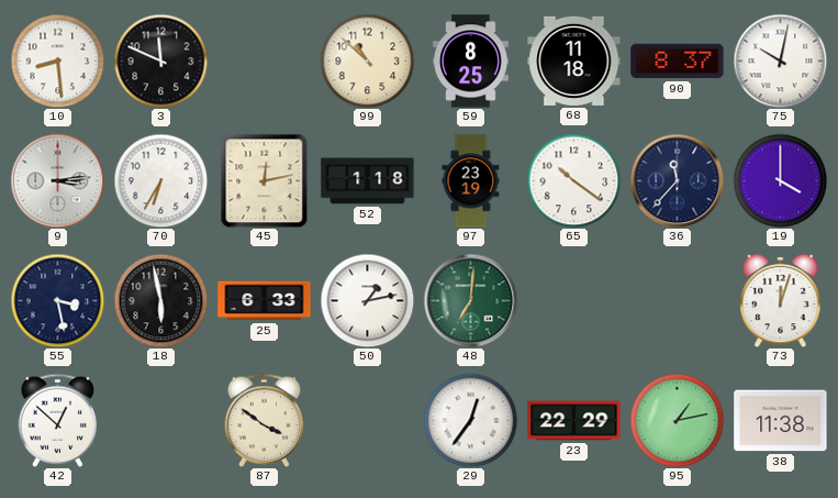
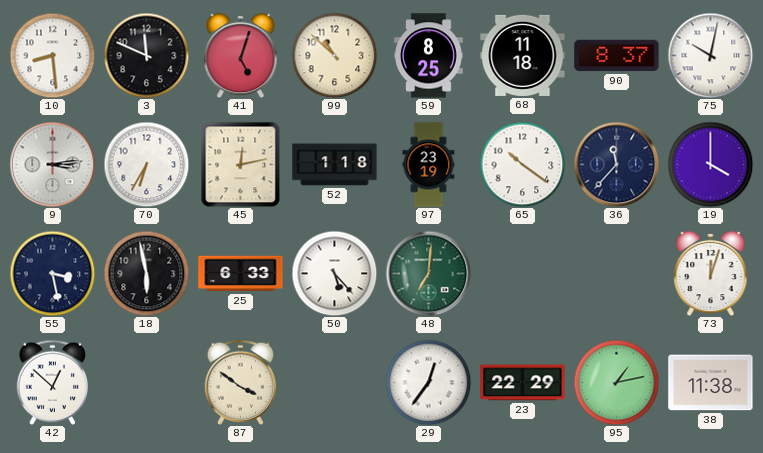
41: none -> 5:03 (241, 55)
50: 1:13 -> 5:23 (334, 273)
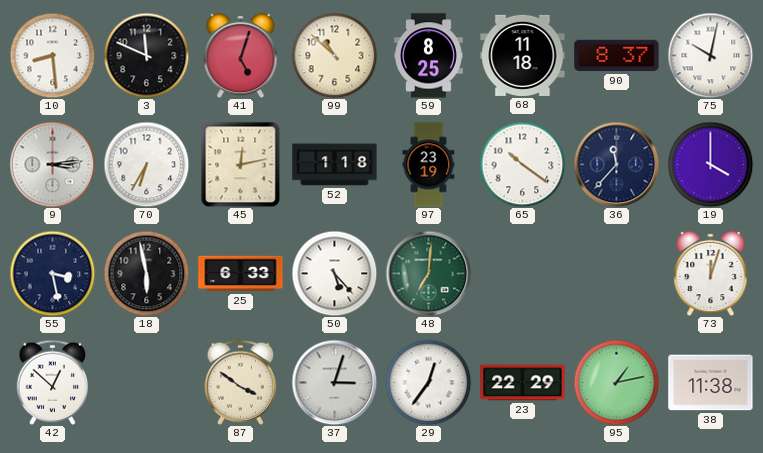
37: none -> 3:03 (334, 382)
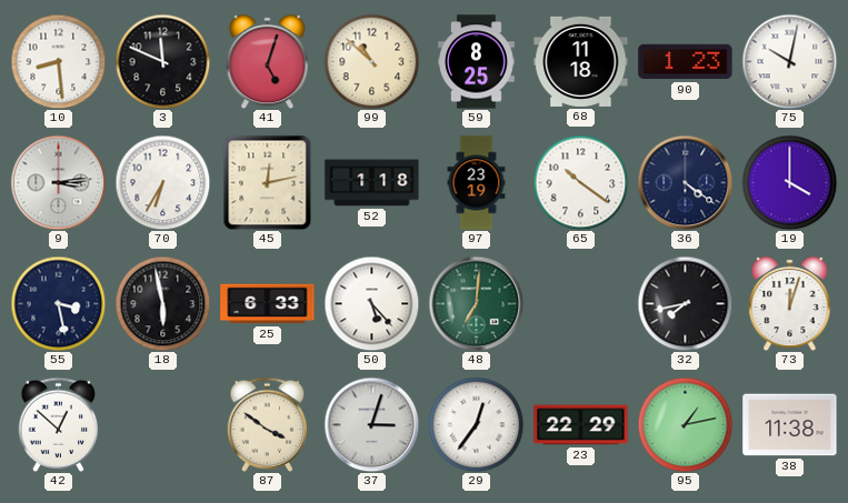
90: 8:37 -> 1:23 (686, 62)
36: 11:37 -> 4:21 (685, 182)
32: none -> 7:43 (685, 303)
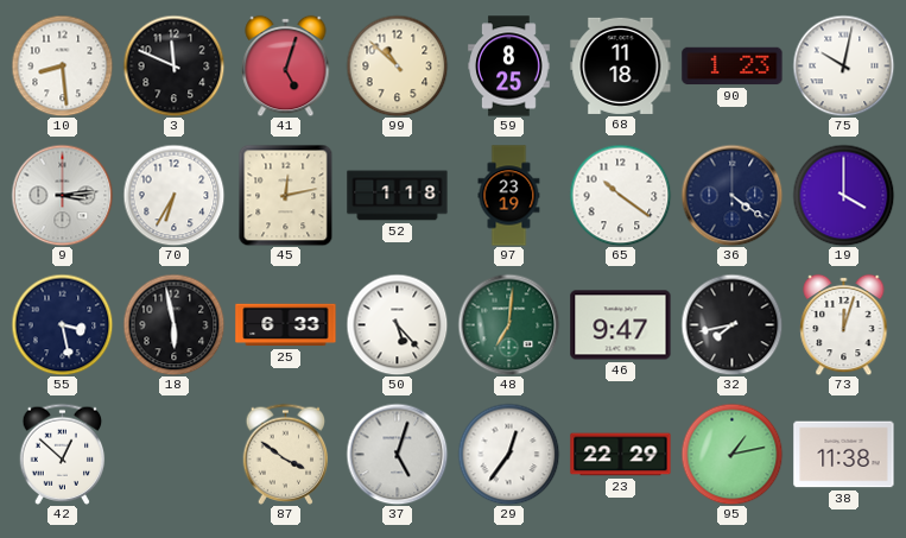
46: none -> 9:47 (621, 325)
37: 3:03 -> 5:03 (397, 454)
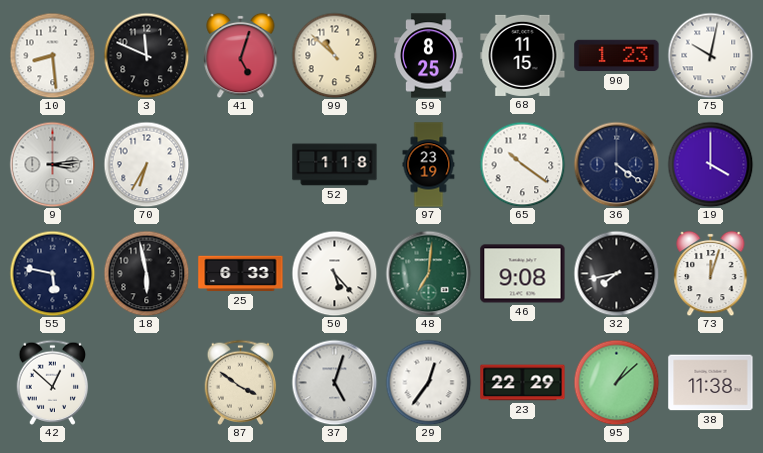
68: 11:18 -> 11:15 (523, 55)
45: 12:13 -> none (286, 195)
55: 3:28 -> 5:47 (52, 273)
46: 9:47 -> 9:08 (523, 274)
95: 1:13 -> 1:08 (616, 382)
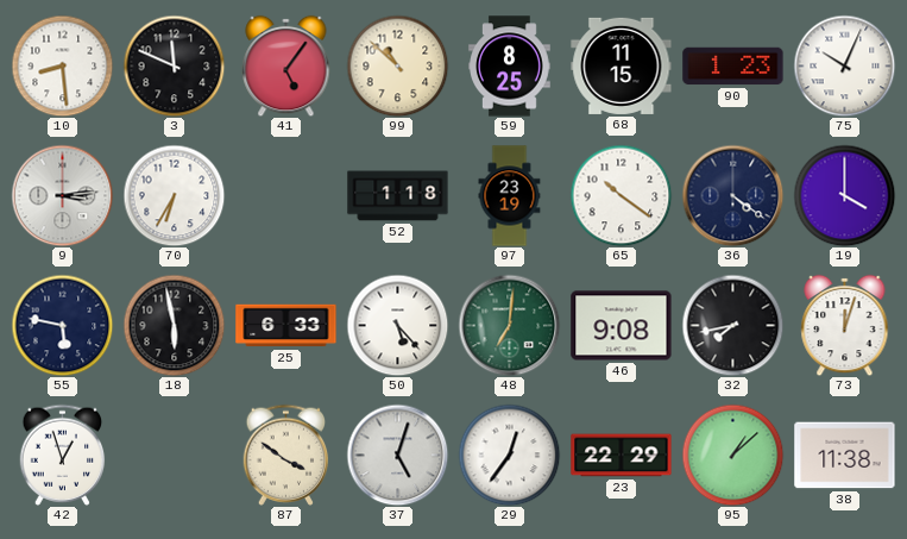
41: 5:03 -> 5:06 (286, 65)
75: 10:02 -> 10:04 (844, 65)
42: 12:52 -> 12:57 (63, 455)
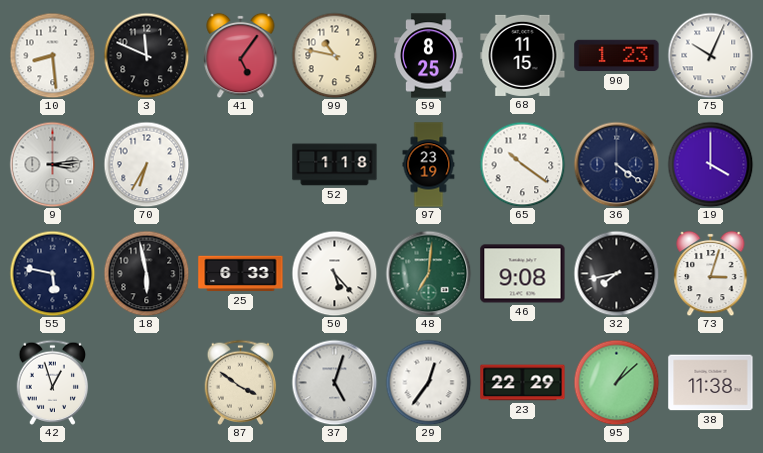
99: 10:52 -> 10:47 (334, 55)
73: 12:03 -> 3:03 (711, 273)
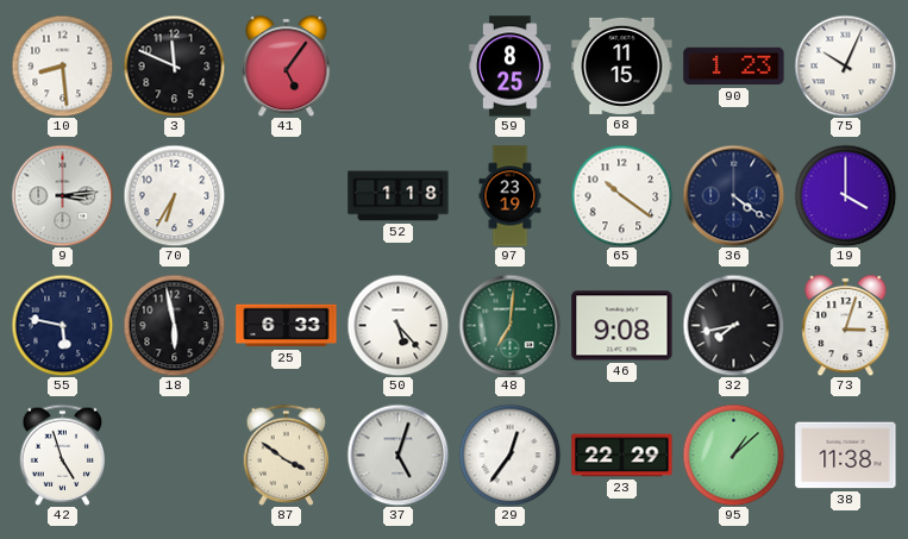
99: 10:47 -> none (334, 55)
42: 12:57 -> 4:57 (63, 455)
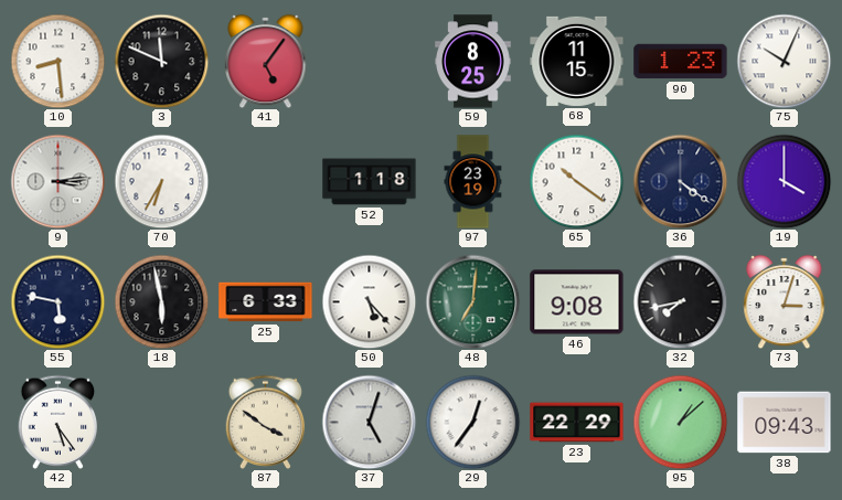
42: 4:57 -> 5:24 (58, 422)
38: 11:38 -> 09:43 (785, 423)
